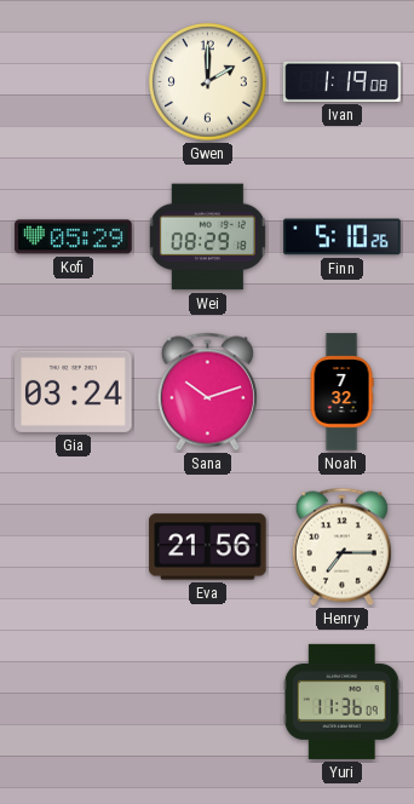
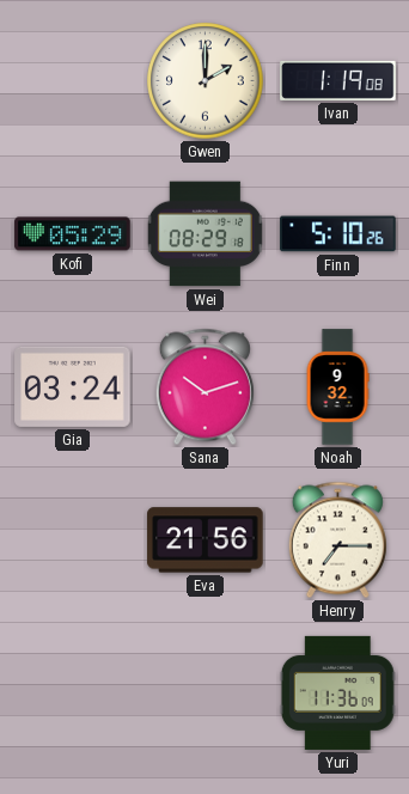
Noah: 7:32 -> 9:32 (337, 387)
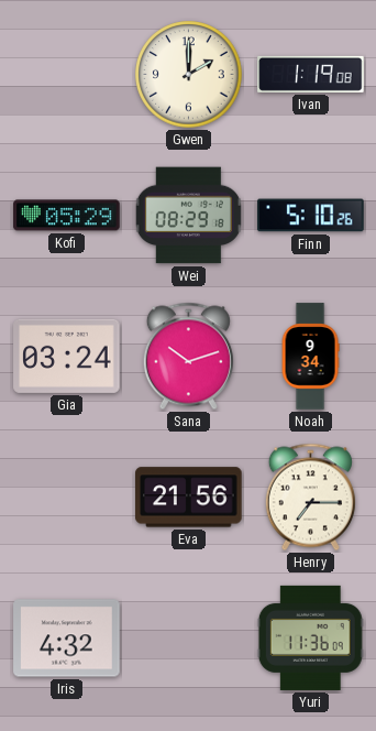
Noah: 9:32 -> 9:34 (310, 357)
Iris: none -> 4:32 (67, 639)
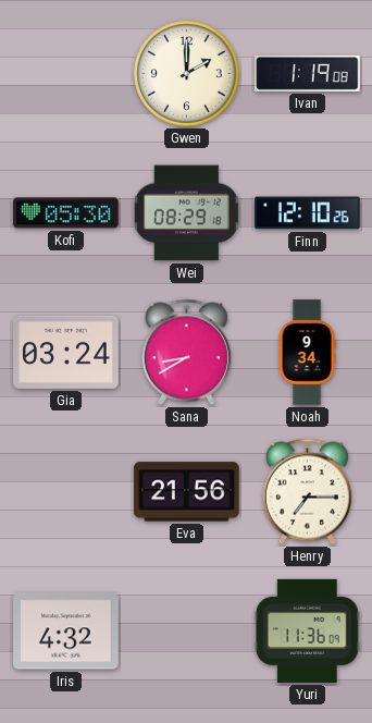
Kofi: 05:29 -> 05:30 (66, 213)
Finn: 5:10 -> 12:10 (308, 213)
Sana: 10:12 -> 8:40 (186, 353)
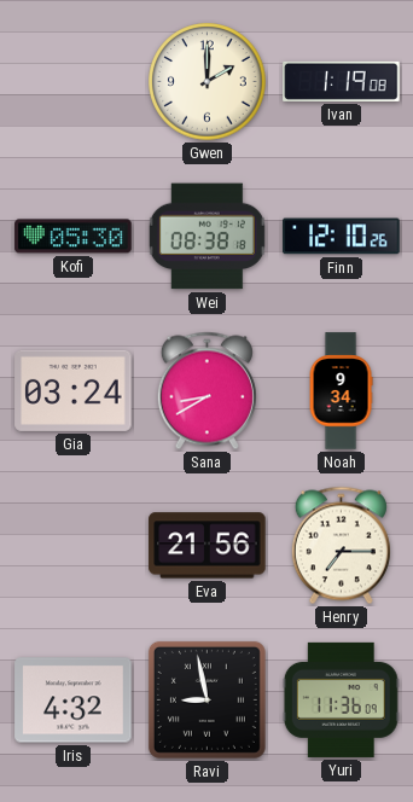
Wei: 08:29 -> 08:38 (206, 237)
Ravi: none -> 8:58 (206, 699)
